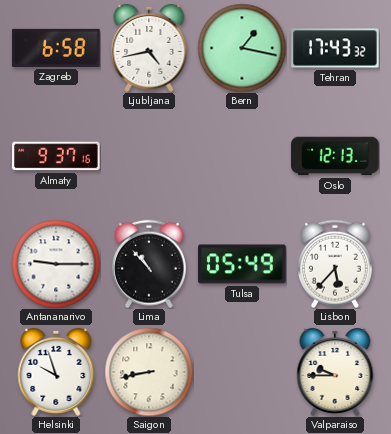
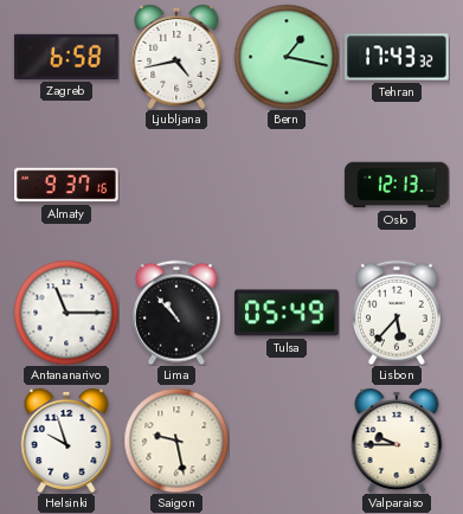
Antananarivo: 9:15 -> 11:15 (66, 313)
Saigon: 8:43 -> 9:28 (176, 441)
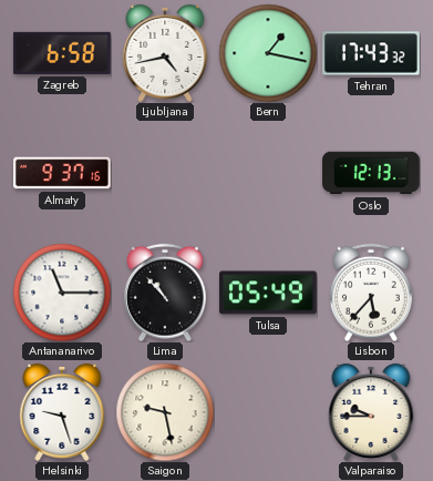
Helsinki: 9:57 -> 9:27 (62, 412)
